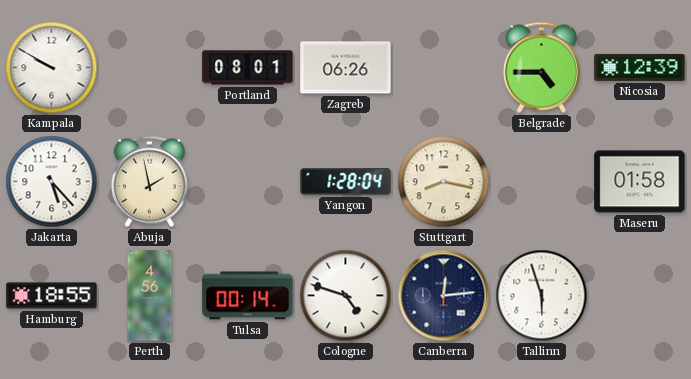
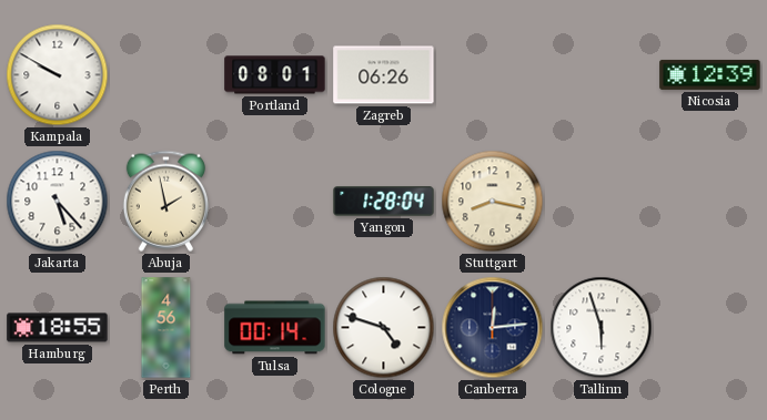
Belgrade: 4:45 -> none (541, 67)
Maseru: 01:58 -> none (640, 182)
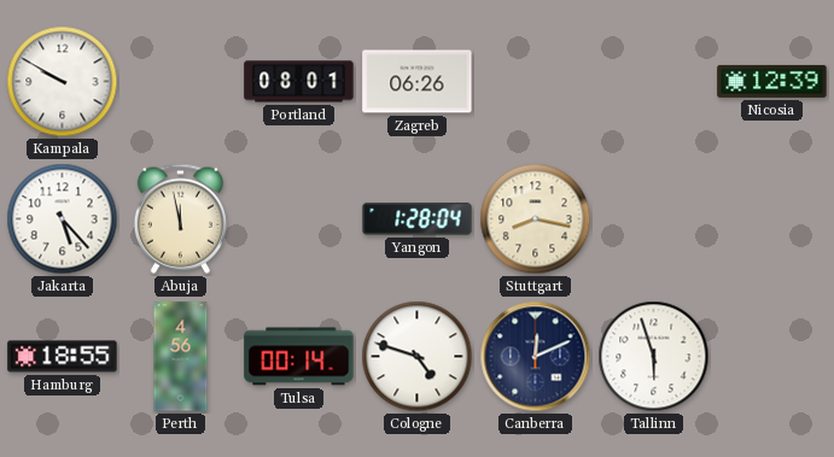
Abuja: 1:58 -> 11:58 (180, 218)
Canberra: 12:14 -> 12:11 (536, 357)
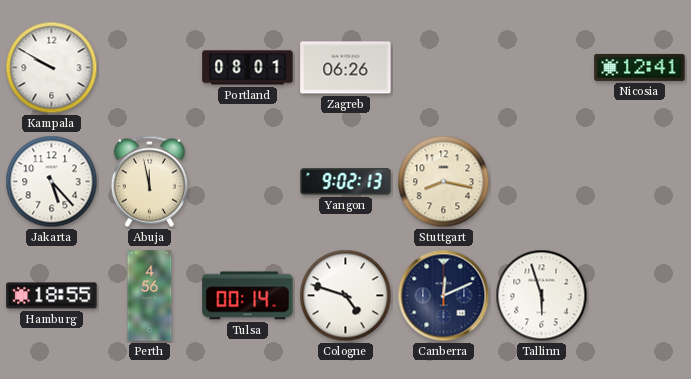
Nicosia: 12:39 -> 12:41 (640, 67)
Yangon: 1:28 -> 9:02 (346, 182)
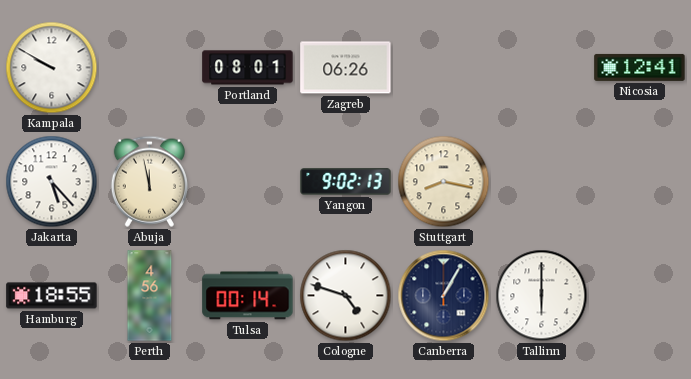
Canberra: 12:11 -> 1:05 (444, 296)
Tallinn: 5:57 -> 6:00 (542, 296)
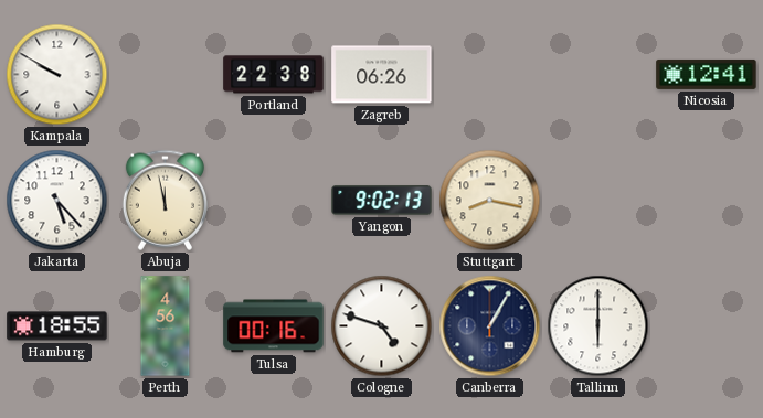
Portland: 08:01 -> 22:38 (274, 75)
Tulsa: 00:14 -> 00:16 (274, 326)
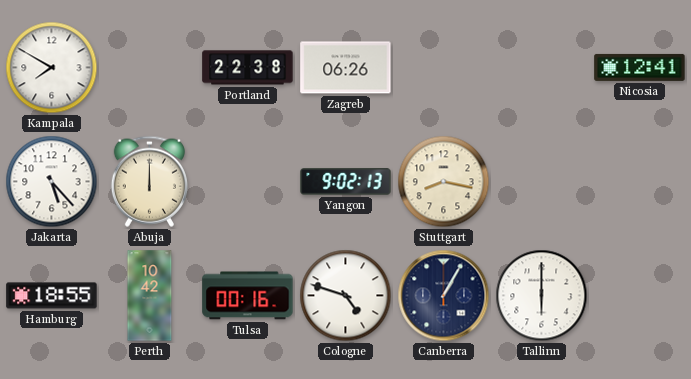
Kampala: 9:50 -> 7:50 (52, 68)
Abuja: 11:58 -> 12:00 (149, 181)
Perth: 4:56 -> 10:42 (150, 296)
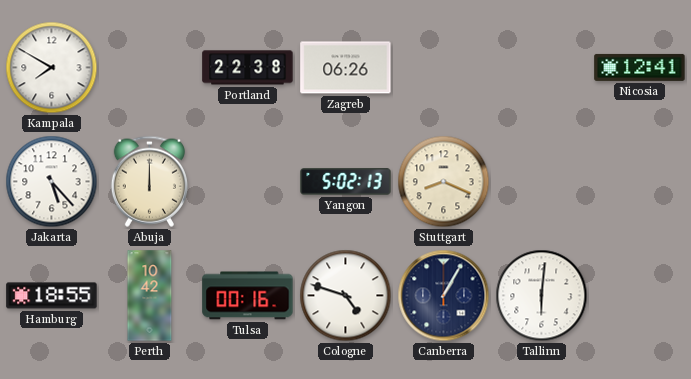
Yangon: 9:02 -> 5:02 (346, 182)
Stuttgart: 8:17 -> 8:19 (444, 182)
Tallinn: 6:00 -> 6:01 (542, 296)
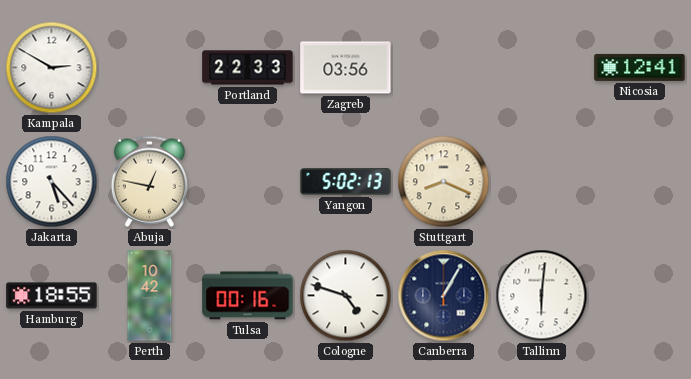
Kampala: 7:50 -> 2:50 (52, 68)
Portland: 22:38 -> 22:33 (248, 68)
Zagreb: 06:26 -> 03:56 (346, 68)
Abuja: 12:00 -> 12:47 (149, 181)
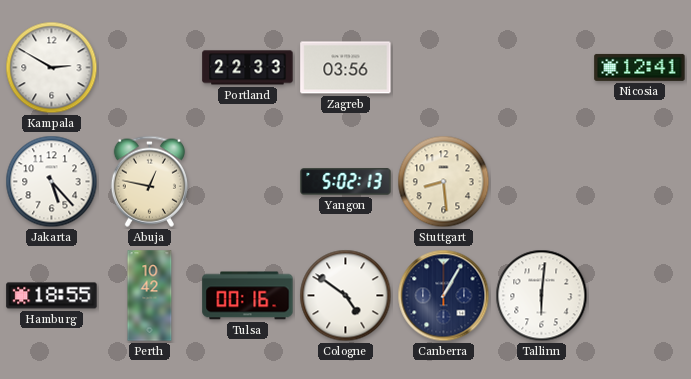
Stuttgart: 8:19 -> 8:29 (444, 182)
Cologne: 4:48 -> 4:51 (346, 296)
